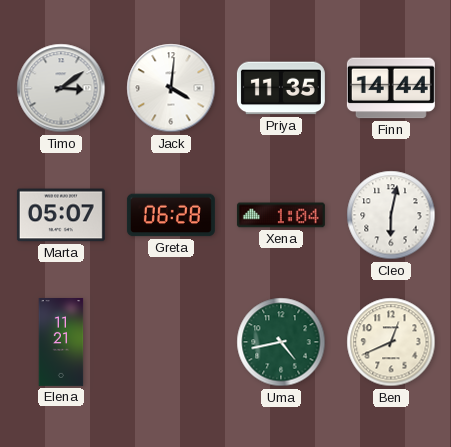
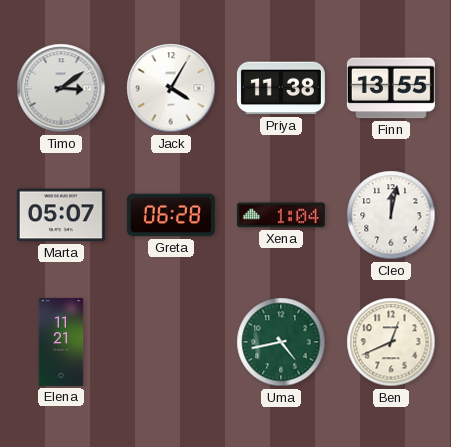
Jack: 4:01 -> 4:05 (171, 88)
Priya: 11:35 -> 11:38 (281, 88)
Finn: 14:44 -> 13:55 (391, 88)
Cleo: 6:02 -> 12:02 (391, 215)
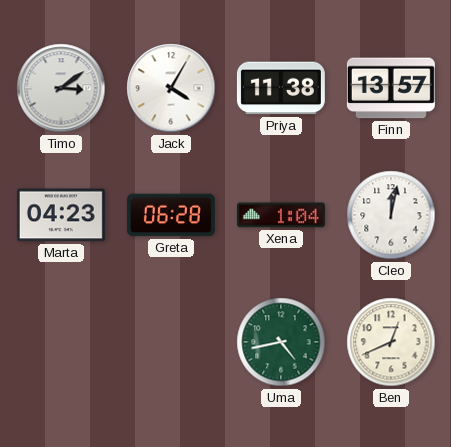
Finn: 13:55 -> 13:57 (391, 88)
Marta: 05:07 -> 04:23 (61, 215)
Elena: 11:21 -> none (61, 342)
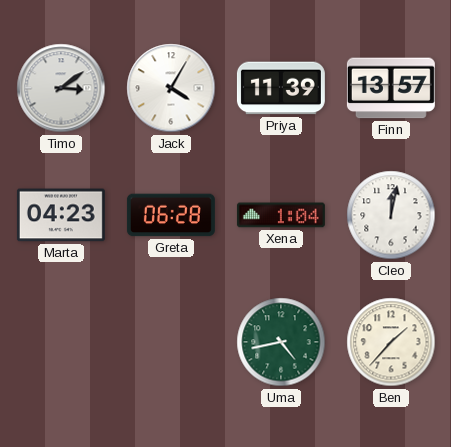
Priya: 11:38 -> 11:39 (281, 88)
Ben: 12:41 -> 1:37 (391, 342)
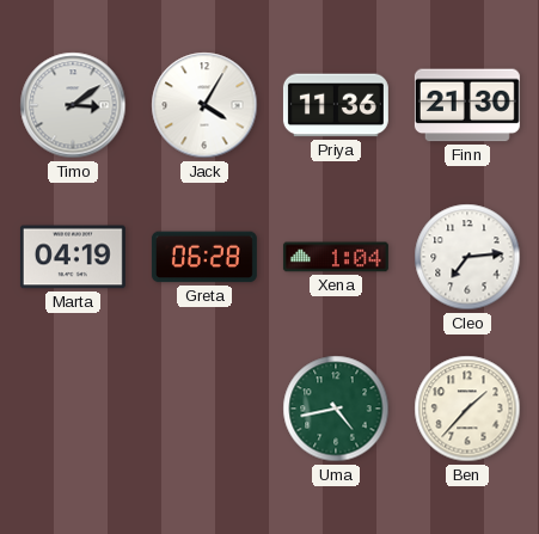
Priya: 11:39 -> 11:36 (336, 105)
Finn: 13:57 -> 21:30 (467, 105)
Marta: 04:23 -> 04:19 (73, 257)
Cleo: 12:02 -> 7:14 (467, 257)
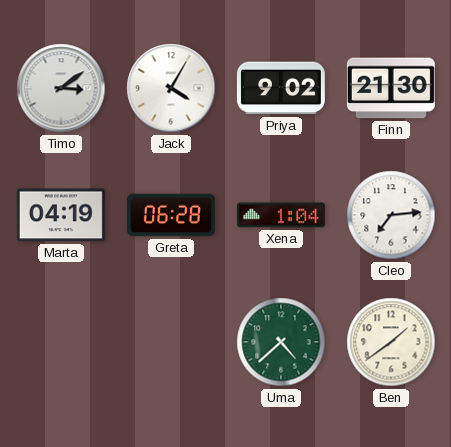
Priya: 11:36 -> 9:02 (281, 88)
Uma: 4:43 -> 4:38 (281, 342)
Ben: 1:37 -> 1:39 (391, 342)
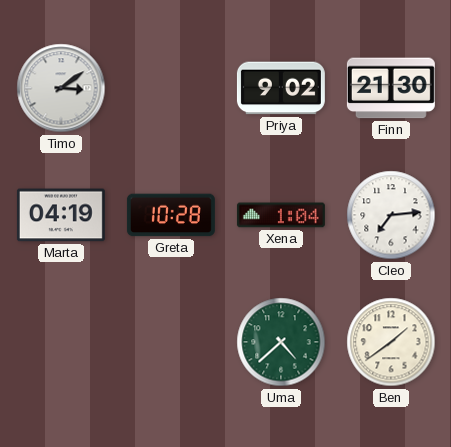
Jack: 4:05 -> none (171, 88)
Greta: 06:28 -> 10:28 (171, 215)
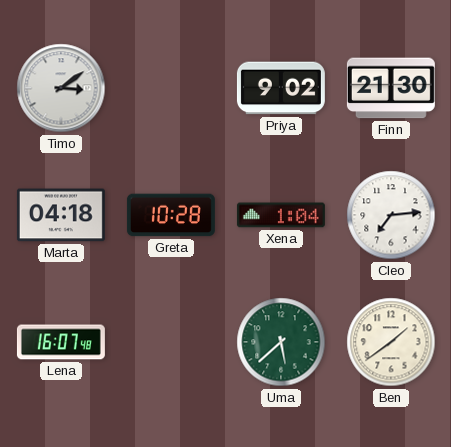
Marta: 04:19 -> 04:18 (61, 215)
Lena: none -> 16:07 (61, 342)
Uma: 4:38 -> 5:38 (281, 342)
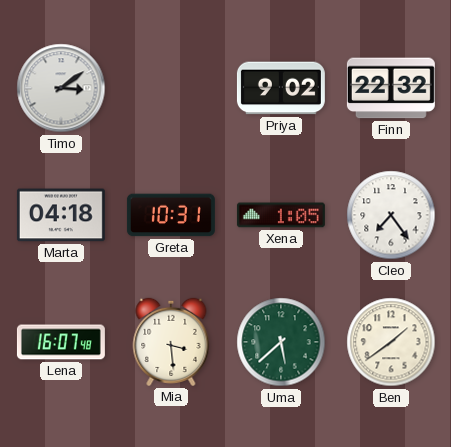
Finn: 21:30 -> 22:32 (391, 88)
Greta: 10:28 -> 10:31 (171, 215)
Xena: 1:04 -> 1:05 (281, 215)
Cleo: 7:14 -> 7:24 (391, 215)
Mia: none -> 3:29 (171, 342)
